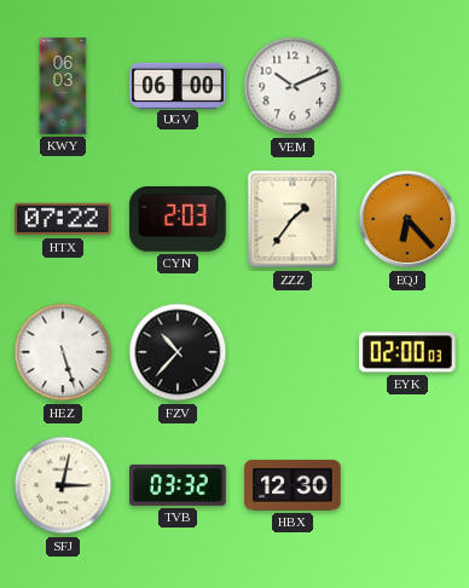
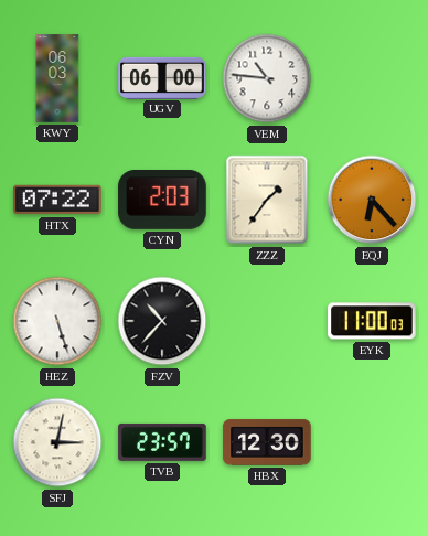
VEM: 10:11 -> 10:46 (267, 78)
EYK: 02:00 -> 11:00 (372, 321)
TVB: 03:32 -> 23:57 (162, 442)
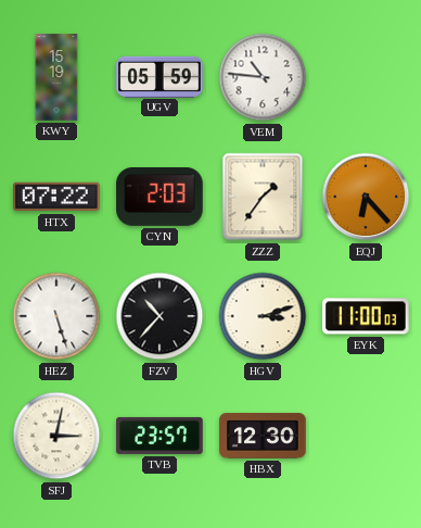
KWY: 06:03 -> 15:19 (56, 77)
UGV: 06:00 -> 05:59 (160, 76)
HGV: none -> 3:12 (263, 316)
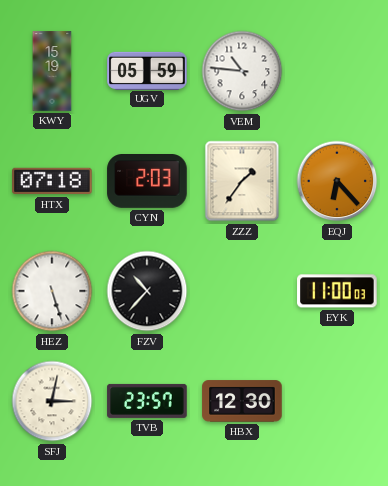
HTX: 07:22 -> 07:18 (52, 181)
HGV: 3:12 -> none (263, 316)
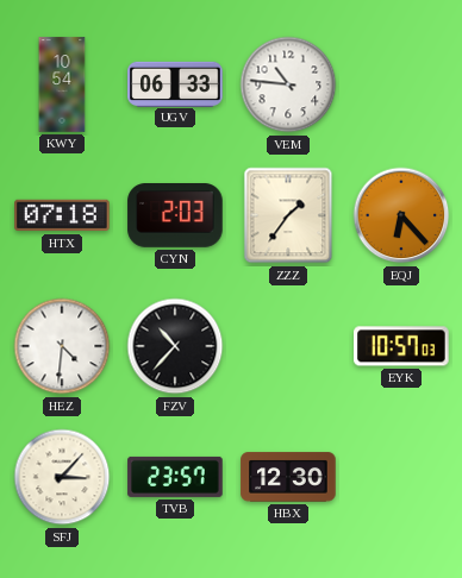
KWY: 15:19 -> 10:54 (62, 84)
UGV: 05:59 -> 06:33 (175, 83)
HEZ: 5:27 -> 4:31 (62, 346)
EYK: 11:00 -> 10:57 (401, 346)
SFJ: 3:02 -> 3:07 (62, 477)
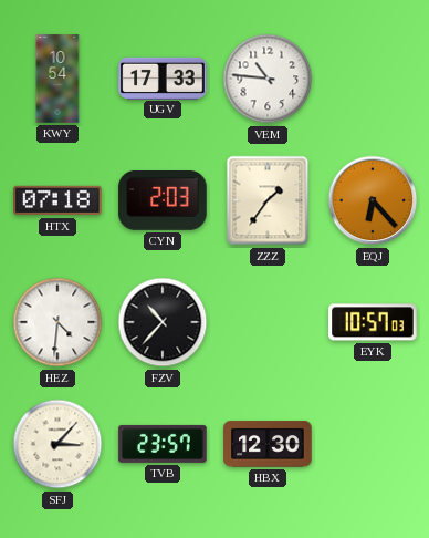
UGV: 06:33 -> 17:33 (163, 77)
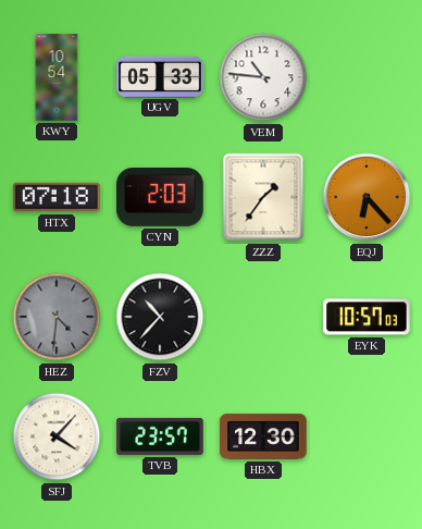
UGV: 17:33 -> 05:33 (160, 76)
HEZ dial: white -> grey (57, 317)
SFJ: 3:07 -> 4:07 (57, 436)
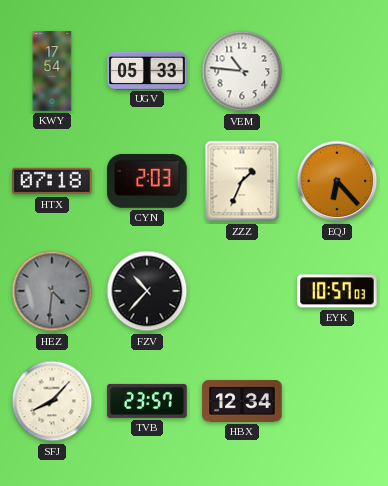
KWY: 10:54 -> 17:54 (52, 71)
ZZZ: 1:36 -> 1:34 (242, 181)
SFJ: 4:07 -> 8:07 (52, 401)
HBX: 12:30 -> 12:34 (242, 401)
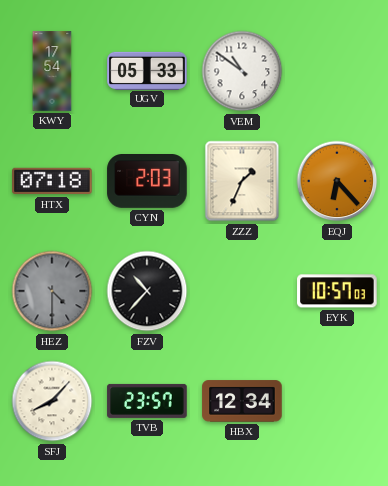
VEM: 10:46 -> 10:51 (242, 71)
HEZ: 4:31 -> 4:30 (52, 291)
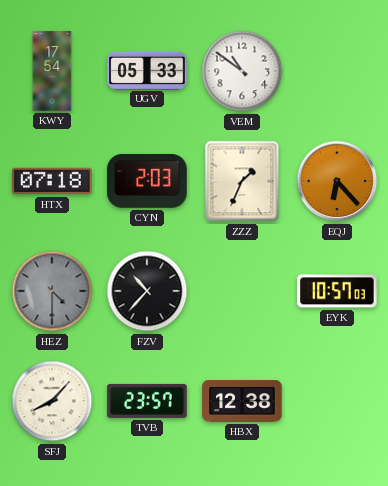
HBX: 12:34 -> 12:38 (242, 401)
